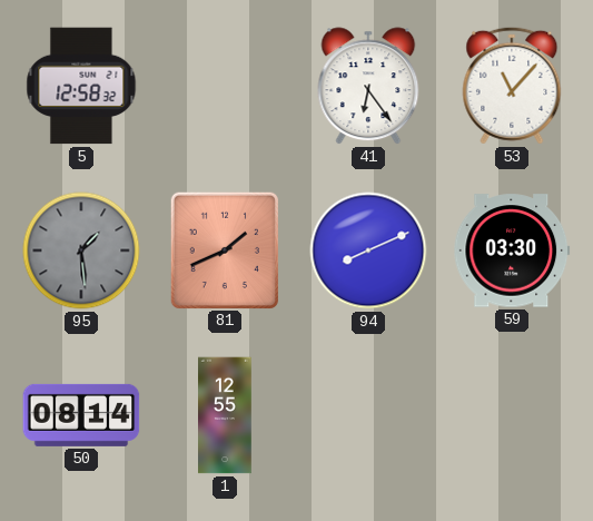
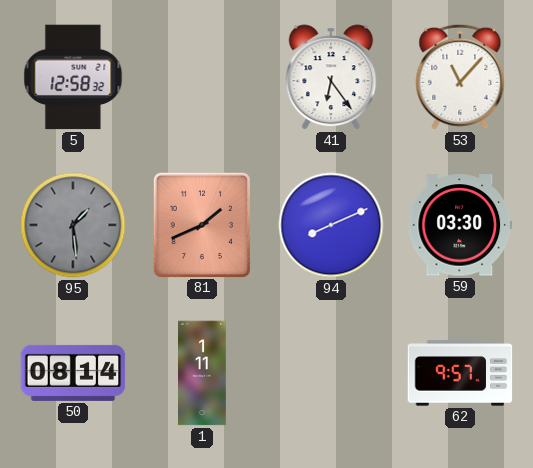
1: 12:55 -> 1:11 (202, 373)
62: none -> 9:57 (460, 373)
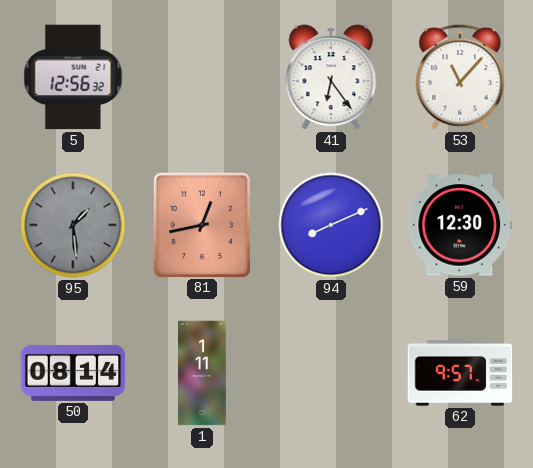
5: 12:58 -> 12:56 (73, 77)
81: 1:41 -> 12:43 (202, 224)
59: 03:30 -> 12:30 (460, 225)
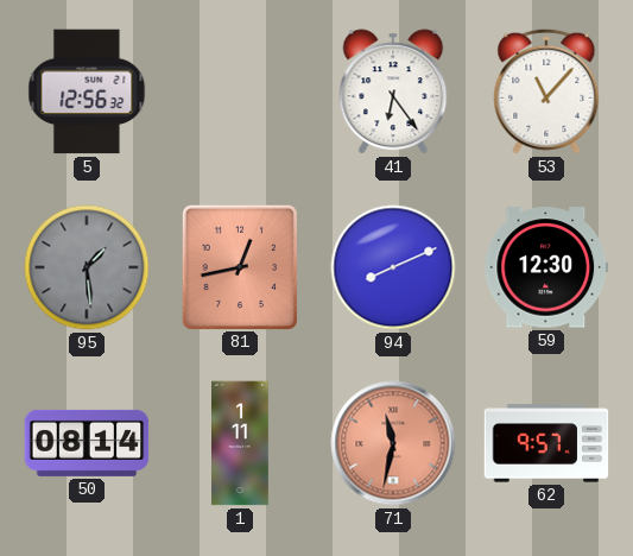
71: none -> 11:32 (393, 443)
